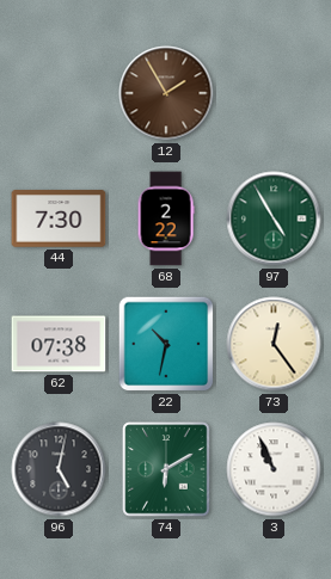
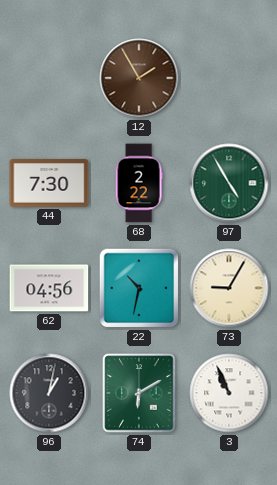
62: 07:38 -> 04:56 (49, 288)
73: 12:24 -> 9:05 (229, 288)
96: 5:02 -> 1:02 (49, 393)
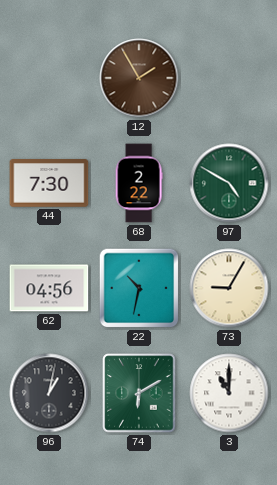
97: 4:55 -> 4:50 (229, 183)
3: 10:56 -> 11:00 (229, 393)
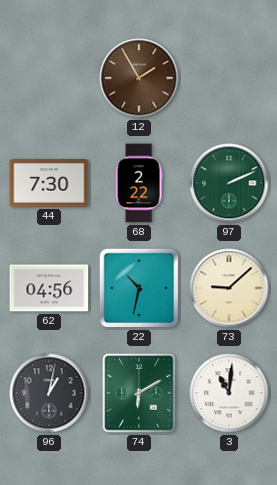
97: 4:50 -> 2:11 (229, 183)
73: 9:05 -> 9:08 (229, 288)
3: 11:00 -> 11:01 (229, 393)
